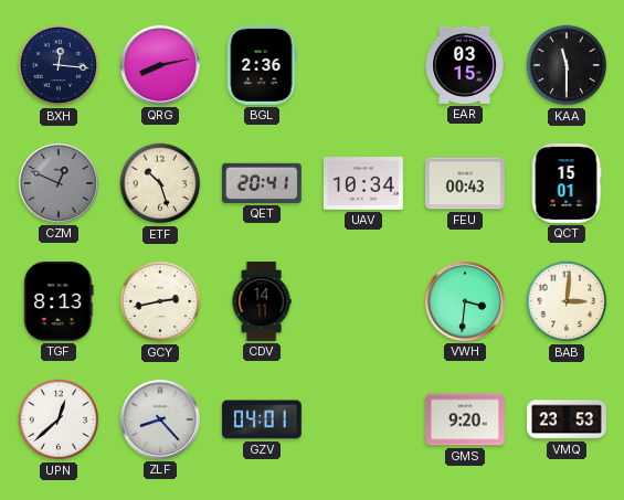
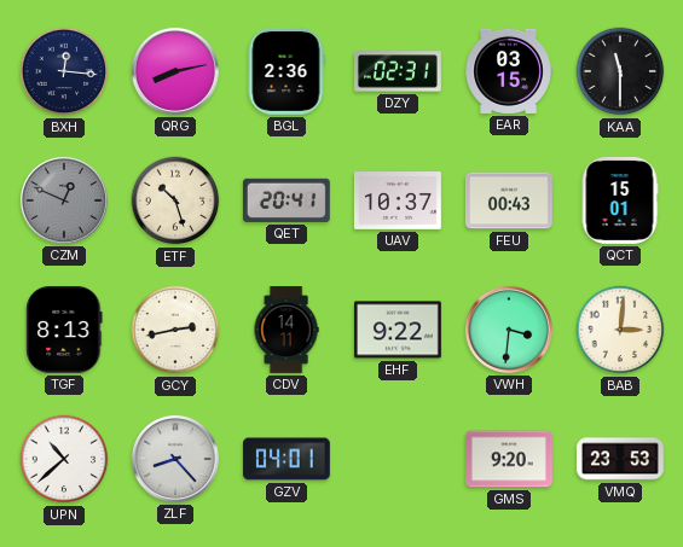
DZY: none -> 02:31 (398, 71)
UAV: 10:34 -> 10:37 (398, 202)
EHF: none -> 9:22 (398, 330)
UPN: 12:38 -> 10:38 (64, 459)
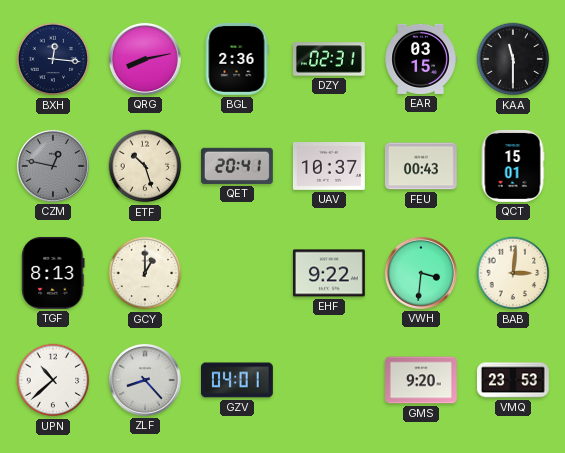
CZM: 12:49 -> 12:47 (53, 166)
GCY: 2:43 -> 1:00 (145, 273)
CDV: 14:11 -> none (286, 331)
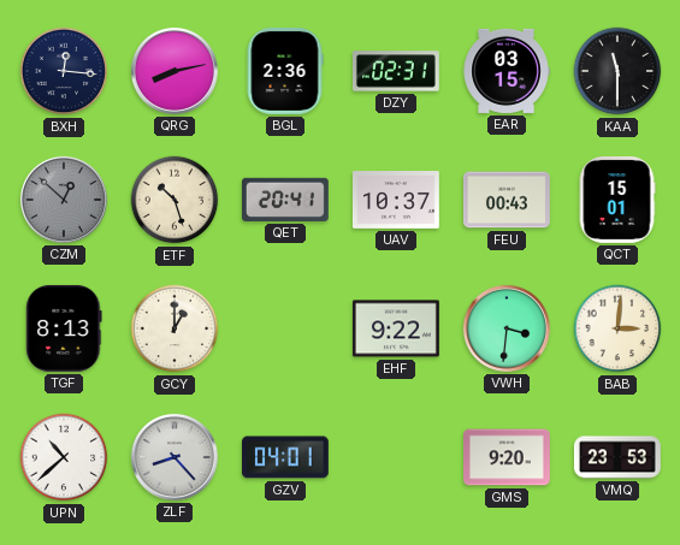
CZM: 12:47 -> 12:52 (64, 200)
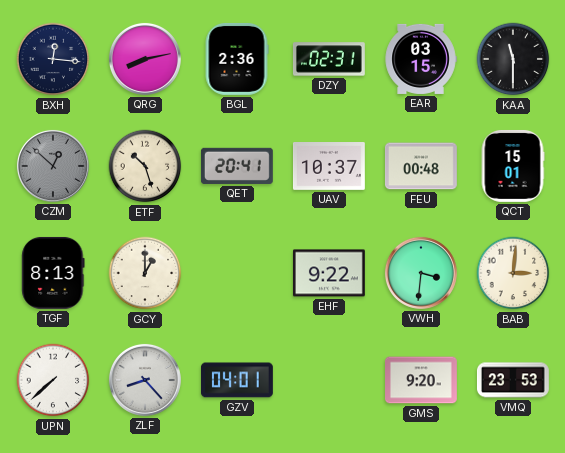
FEU: 00:43 -> 00:48 (421, 166)
UPN: 10:38 -> 7:38 (53, 380)
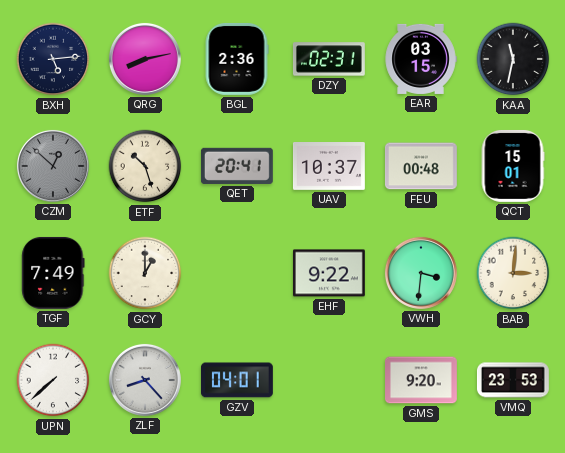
BXH: 12:16 -> 5:14 (53, 59)
KAA: 11:30 -> 11:32 (513, 59)
TGF: 8:13 -> 7:49 (53, 273)
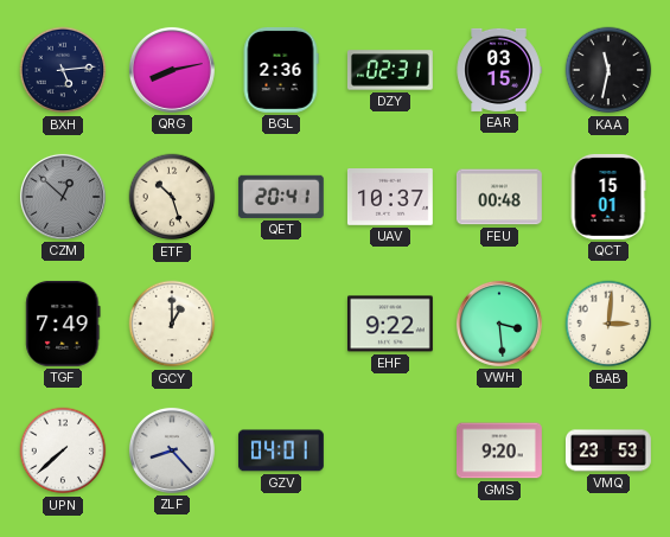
VWH: 3:31 -> 3:29 (499, 324)
